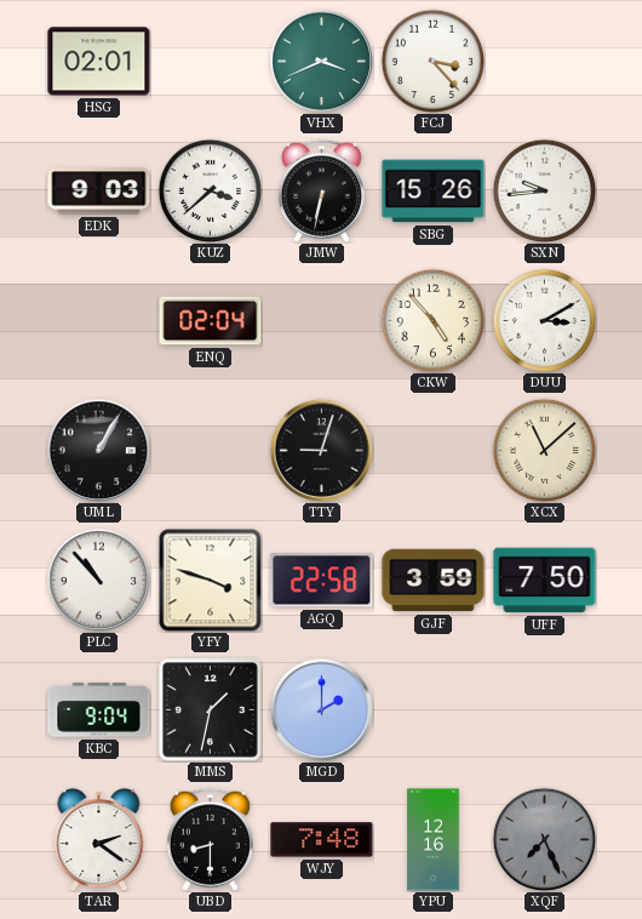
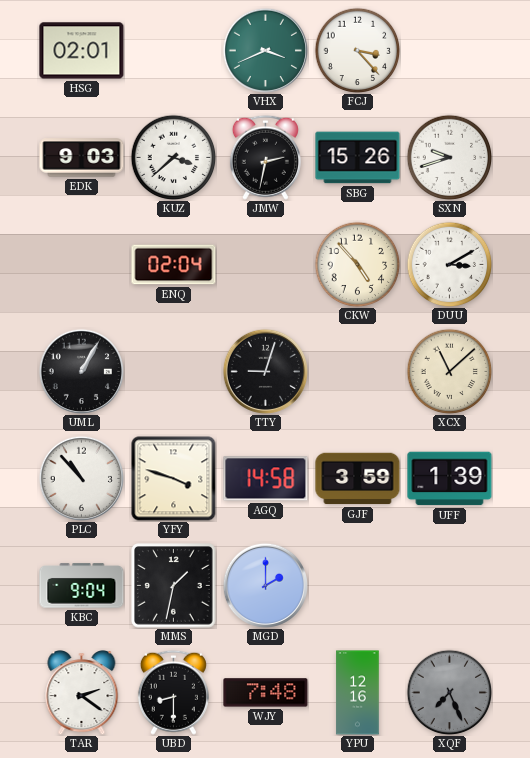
JMW: 6:32 -> 2:32 (265, 157)
SXN: 9:44 -> 9:42 (449, 157)
AGQ: 22:58 -> 14:58 (266, 479)
UFF: 7:50 -> 1:39 (450, 479)
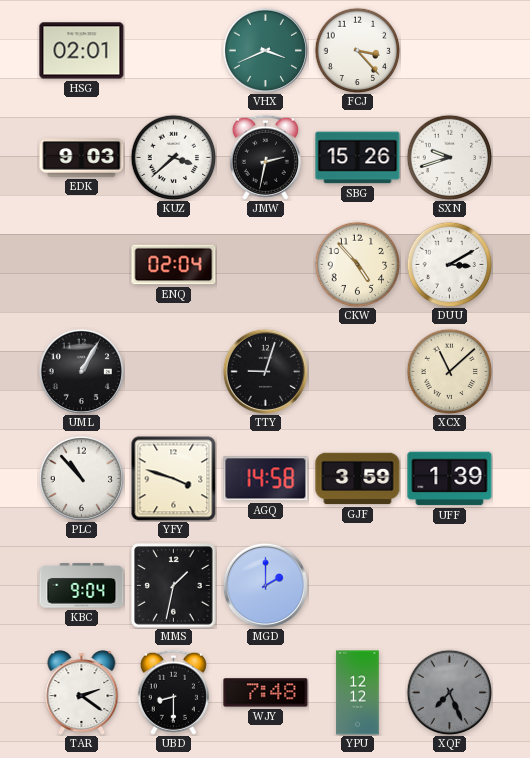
YPU: 12:16 -> 12:12 (358, 693)
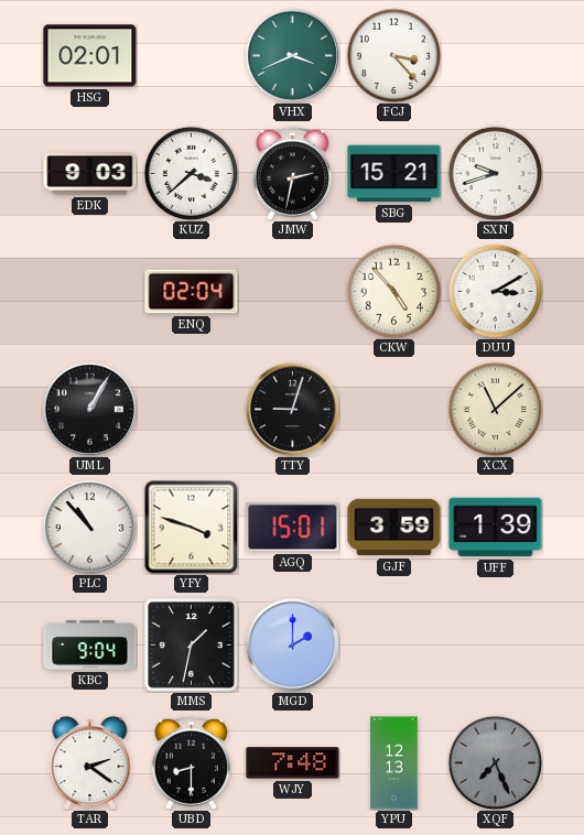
SBG: 15:26 -> 15:21 (394, 174)
AGQ: 14:58 -> 15:01 (293, 528)
YPU: 12:12 -> 12:13 (394, 763)
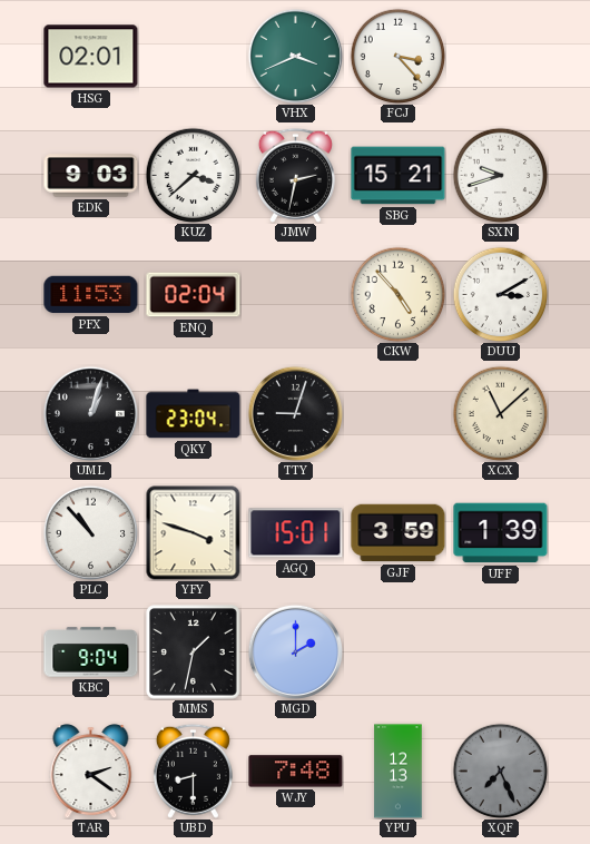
PFX: none -> 11:53 (91, 295)
UML: 1:05 -> 1:03 (90, 413)
QKY: none -> 23:04 (194, 414)
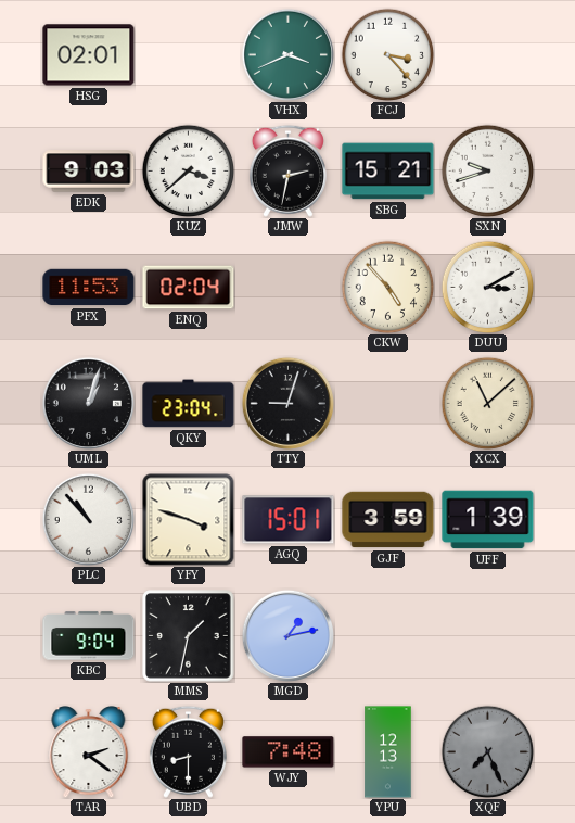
MGD: 2:00 -> 1:13 (287, 635)
